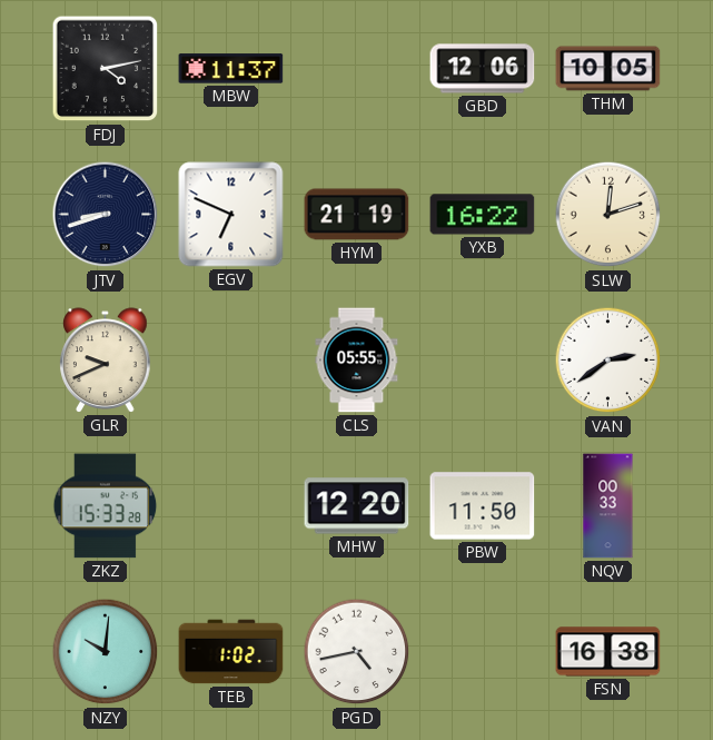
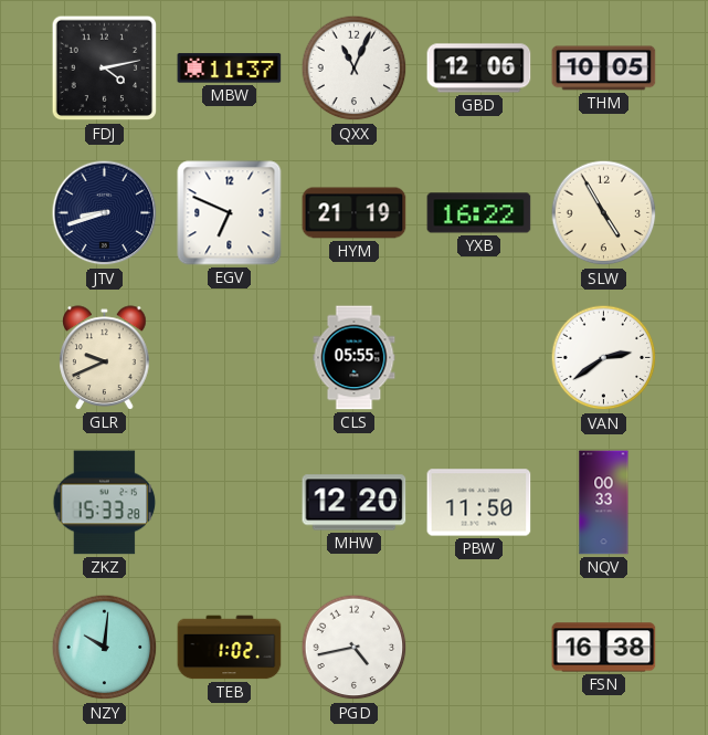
QXX: none -> 11:04 (355, 69)
SLW: 12:12 -> 4:55 (604, 213)
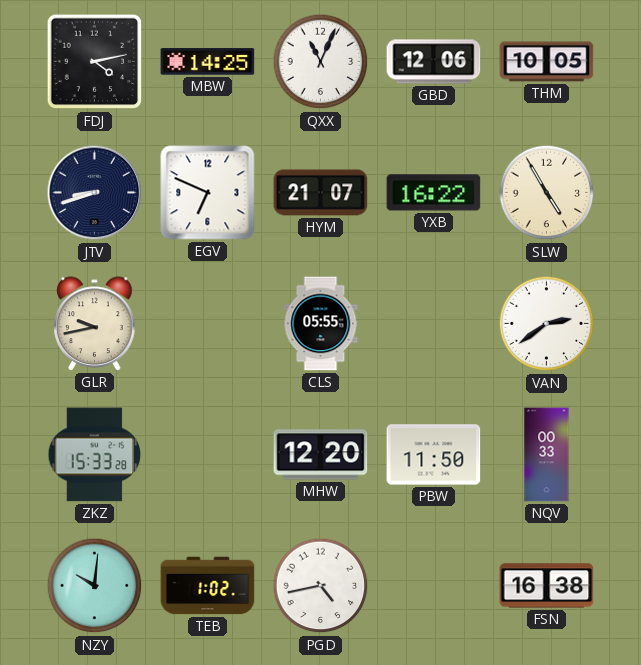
MBW: 11:37 -> 14:25 (208, 62)
HYM: 21:19 -> 21:07 (321, 193)
GLR: 9:41 -> 9:43 (95, 324)
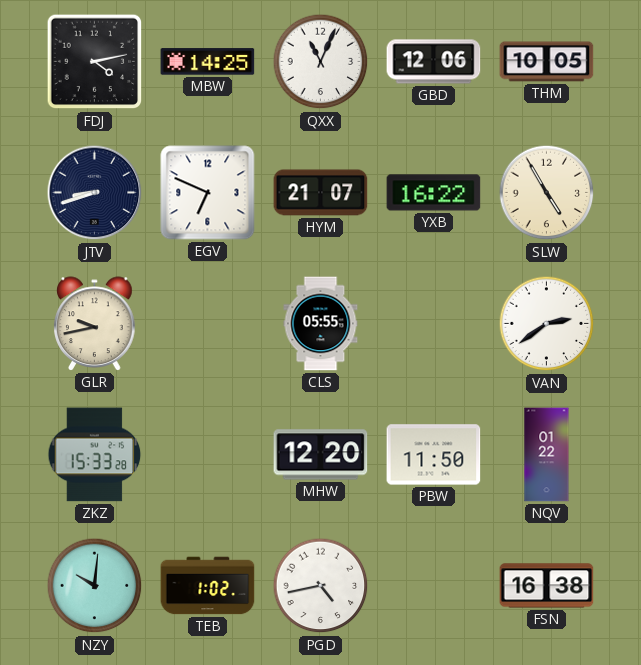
NQV: 00:33 -> 01:22 (547, 455)
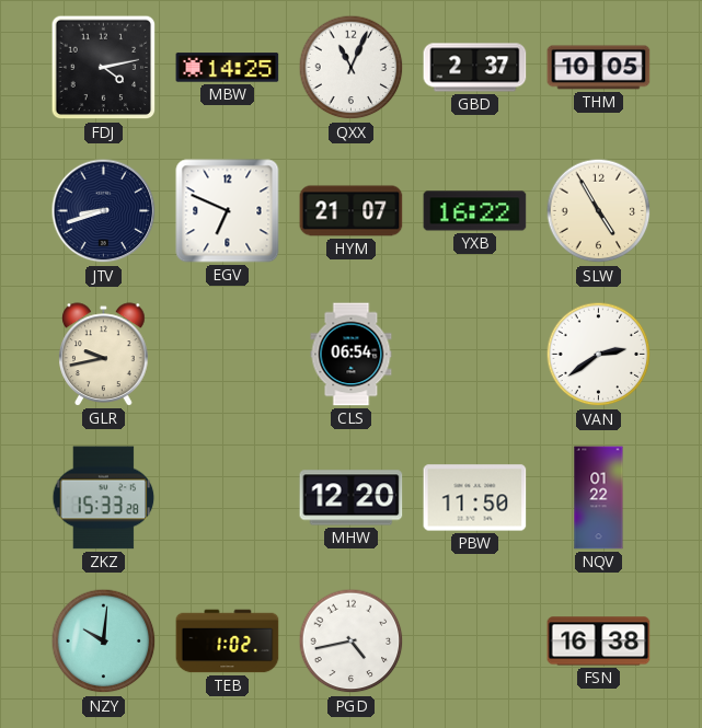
GBD: 12:06 -> 2:37 (475, 68)
CLS: 05:55 -> 06:54 (352, 355)
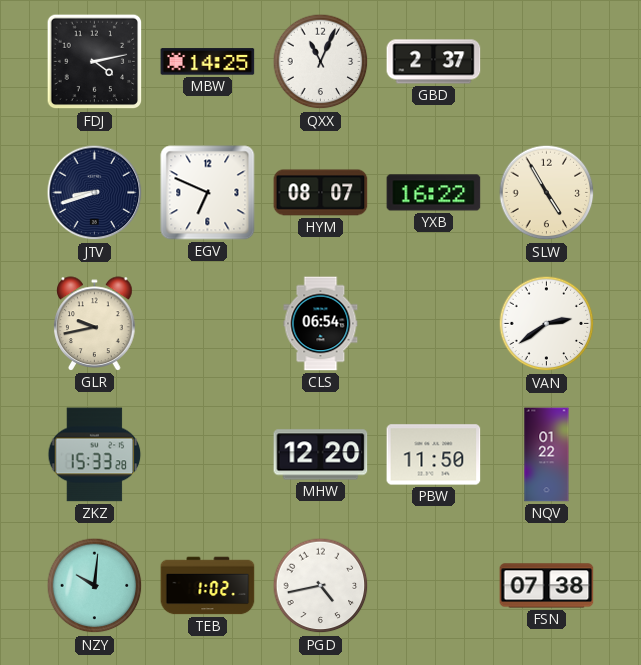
THM: 10:05 -> none (599, 68)
HYM: 21:07 -> 08:07 (321, 193)
FSN: 16:38 -> 07:38 (547, 586)
